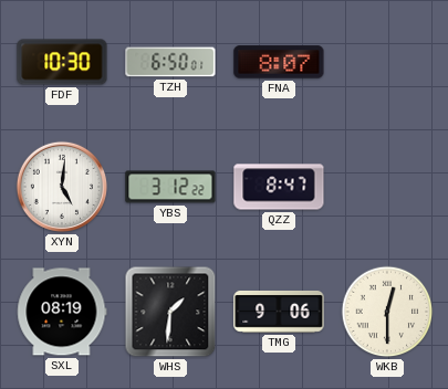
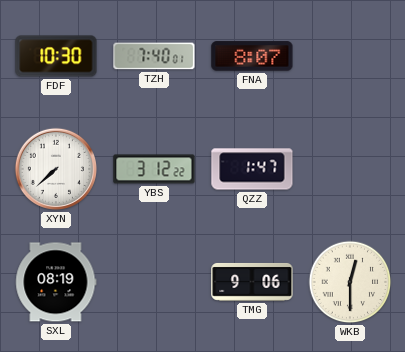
TZH: 6:50 -> 7:40 (154, 56)
XYN: 5:01 -> 7:38 (56, 169)
QZZ: 8:47 -> 1:47 (252, 169)
WHS: 1:31 -> none (170, 312)
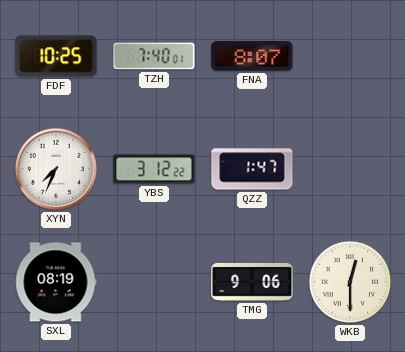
FDF: 10:30 -> 10:25 (56, 56)
XYN: 7:38 -> 7:34 (56, 169)
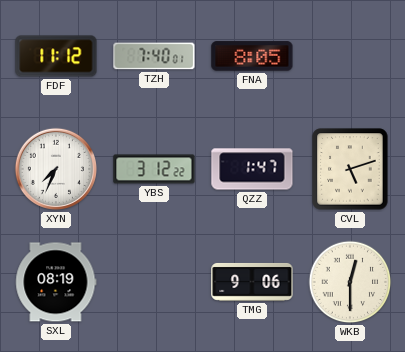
FDF: 10:25 -> 11:12 (56, 56)
FNA: 8:07 -> 8:05 (252, 56)
CVL: none -> 5:12 (350, 169)
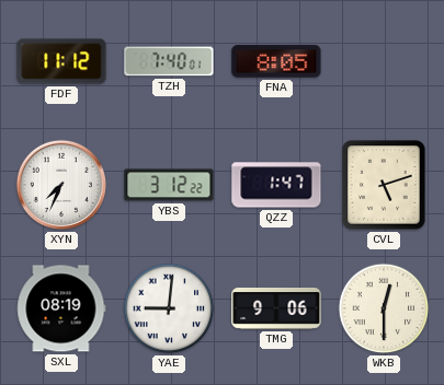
YAE: none -> 9:01 (169, 308)
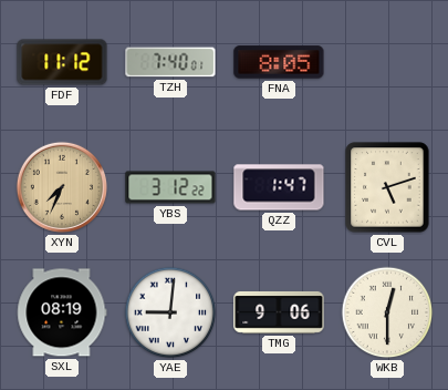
XYN dial: white -> champagne (62, 187)
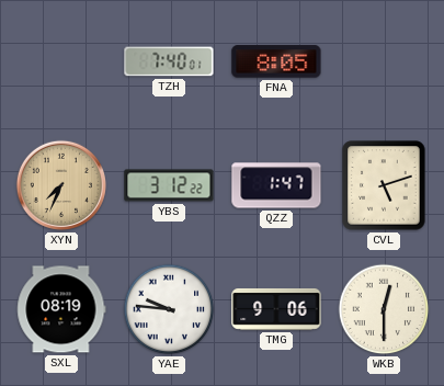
FDF: 11:12 -> none (62, 62)
YAE: 9:01 -> 9:46 (169, 309)
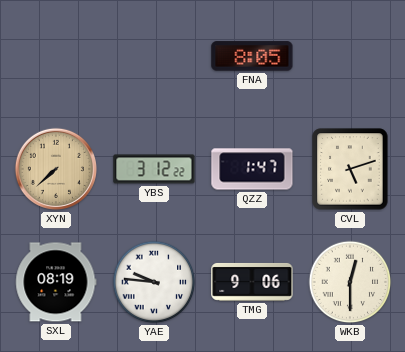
TZH: 7:40 -> none (169, 61)
XYN: 7:34 -> 7:38 (56, 169)
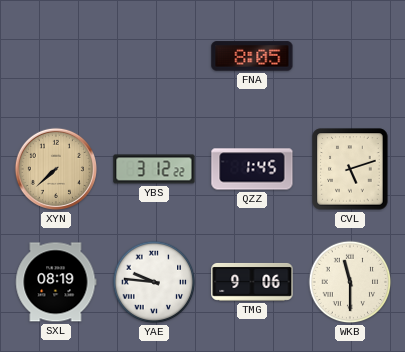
QZZ: 1:47 -> 1:45 (252, 169)
WKB: 12:30 -> 11:30 (350, 282)
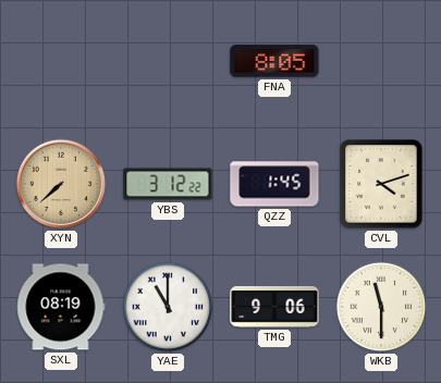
CVL: 5:12 -> 4:12 (381, 184)
YAE: 9:46 -> 11:00 (168, 307)
